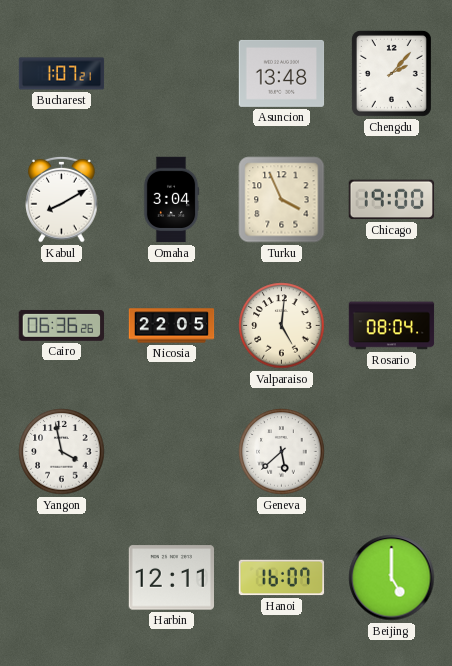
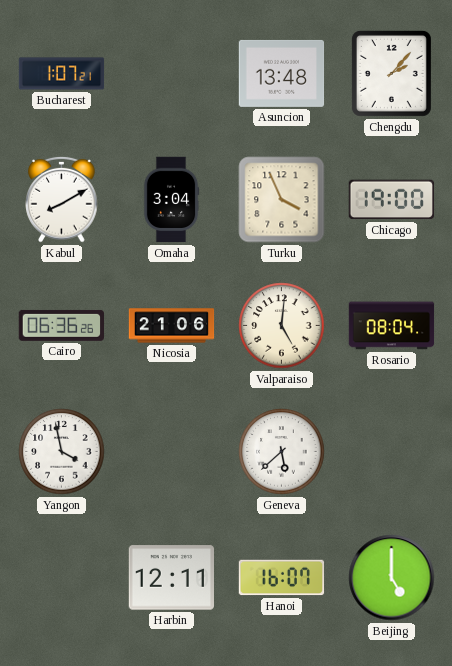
Nicosia: 22:05 -> 21:06 (172, 326)
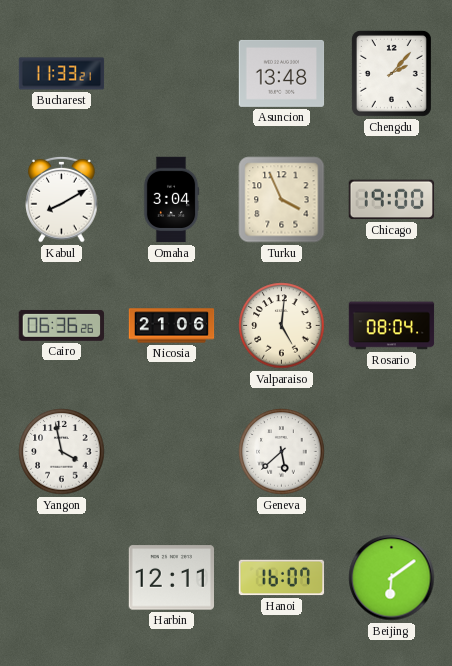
Bucharest: 1:07 -> 11:33 (62, 74)
Beijing: 5:00 -> 6:09 (392, 578)
